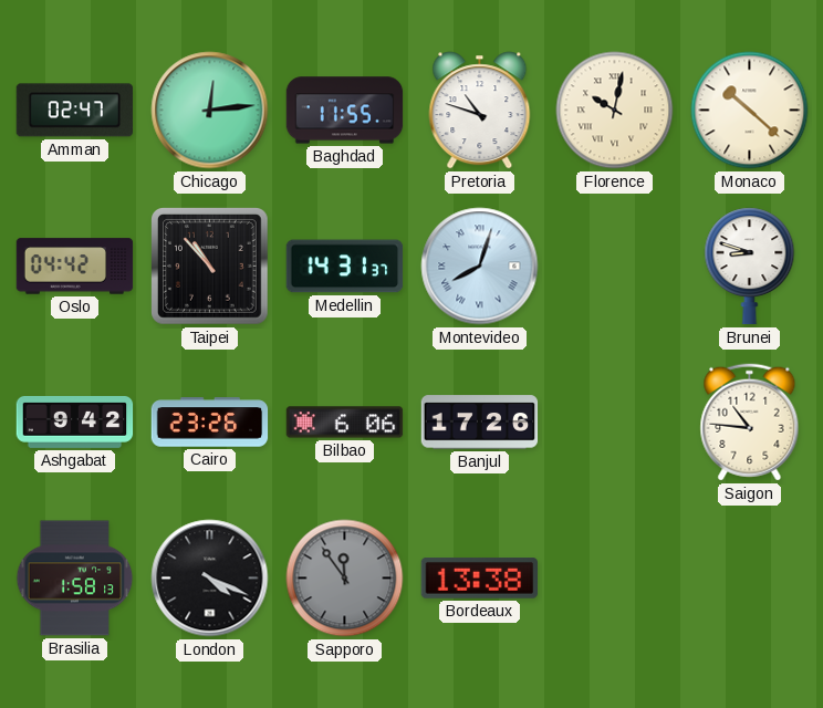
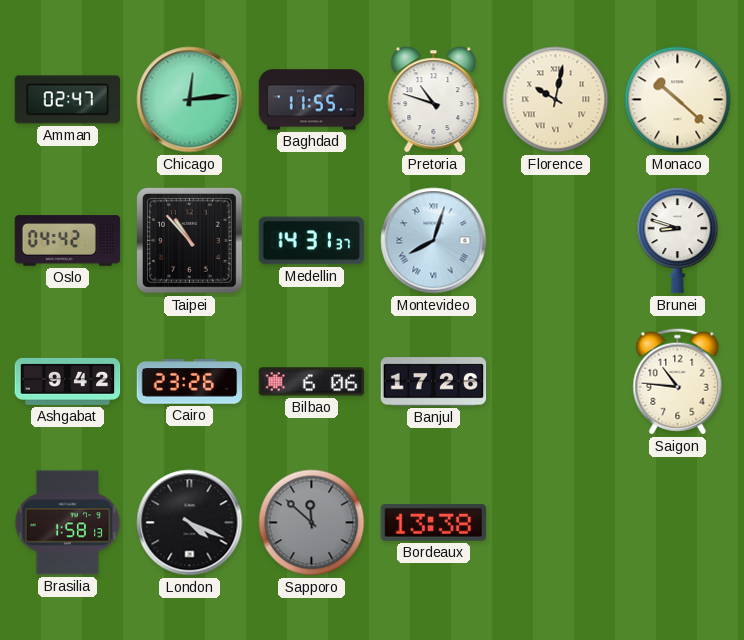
Sapporo: 11:54 -> 11:52 (312, 523)
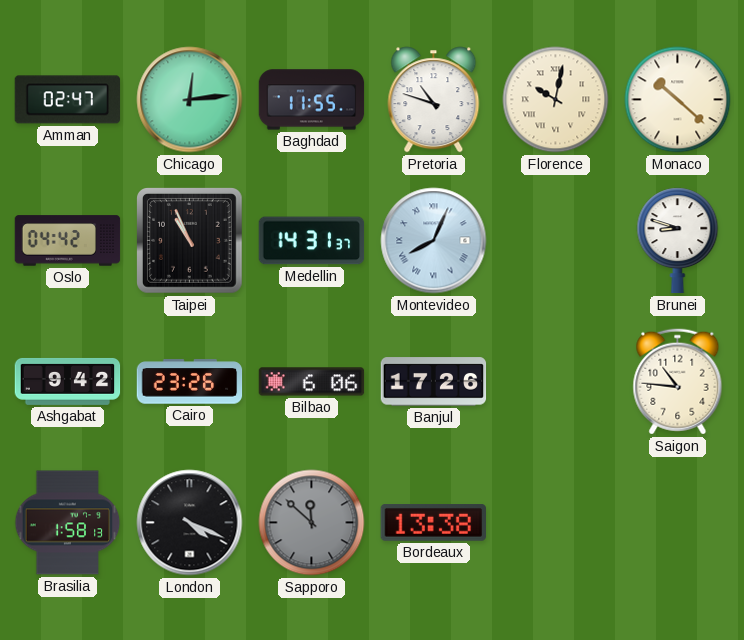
Taipei: 10:53 -> 10:56 (190, 241)
Montevideo: 8:03 -> 8:04 (434, 241)
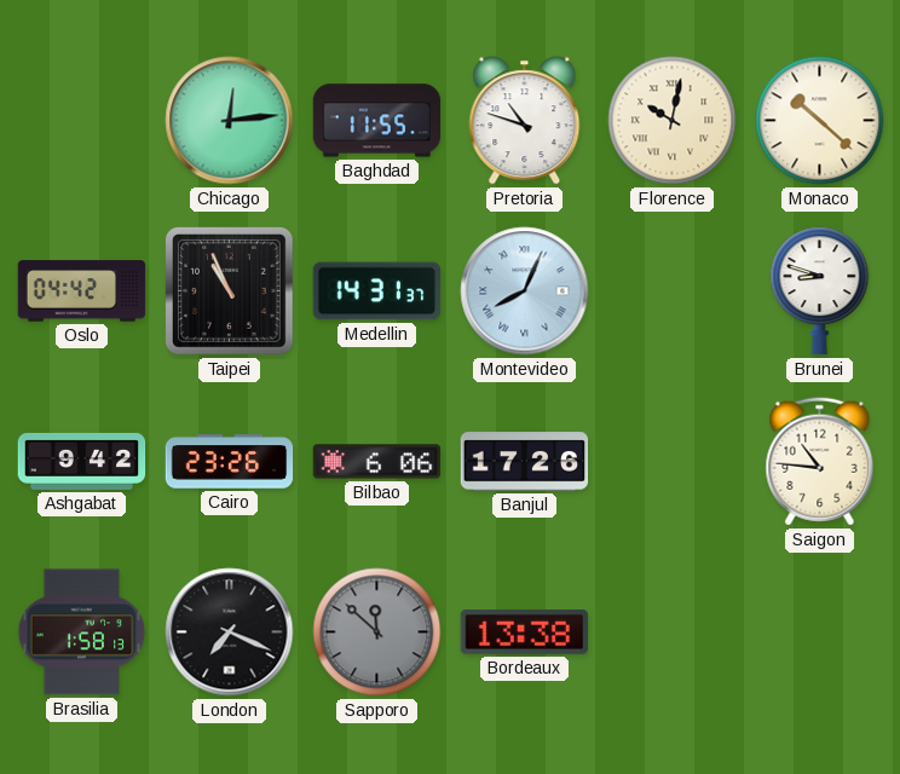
Amman: 02:47 -> none (68, 100)
London: 4:19 -> 7:19 (230, 633)
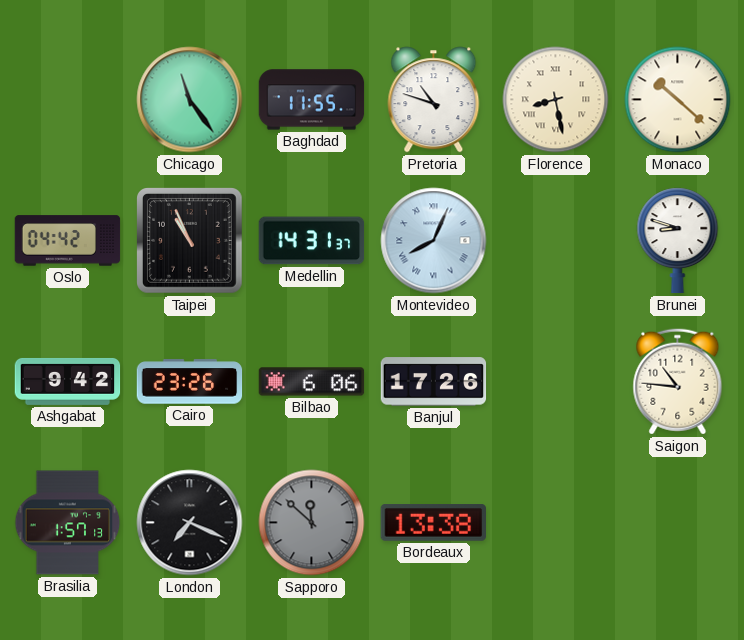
Chicago: 12:14 -> 11:24 (190, 100)
Florence: 10:02 -> 8:28 (556, 100)
Brasilia: 1:58 -> 1:57 (68, 523)
